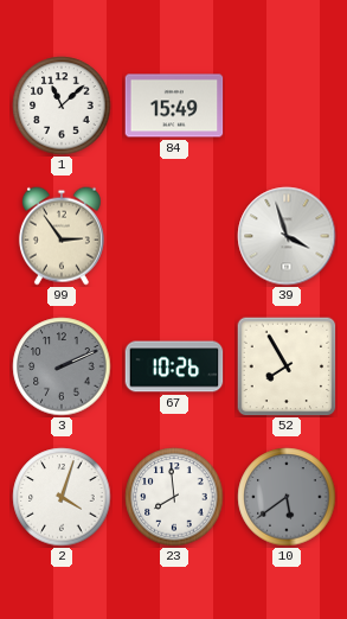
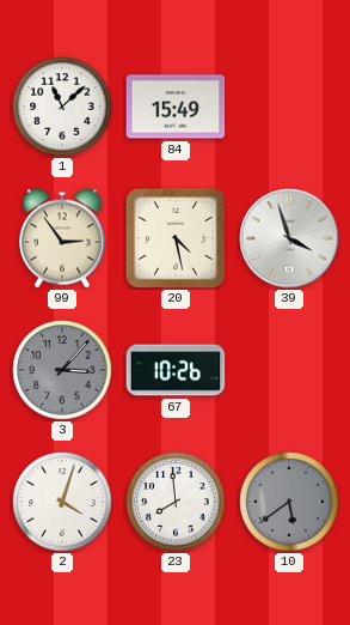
20: none -> 4:28 (176, 238)
3: 2:11 -> 3:07 (62, 370)
52: 7:55 -> none (287, 366)
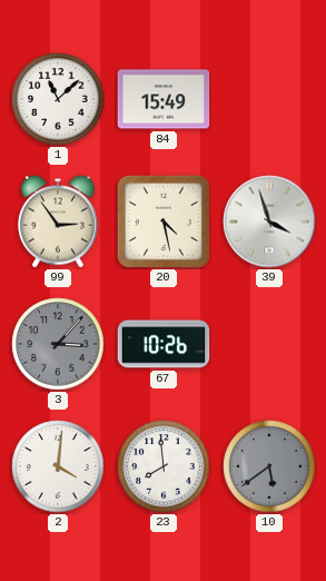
2: 4:03 -> 4:01 (58, 466)
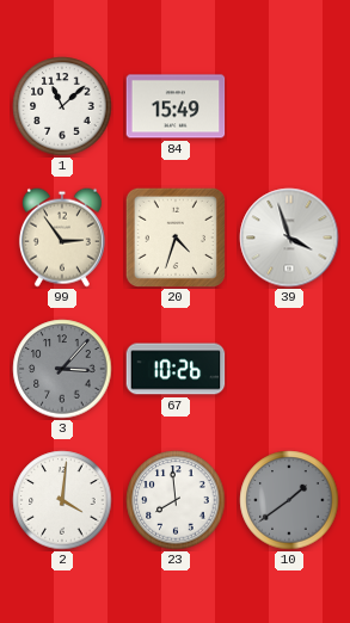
20: 4:28 -> 4:33 (176, 238)
10: 5:39 -> 1:39 (289, 500)
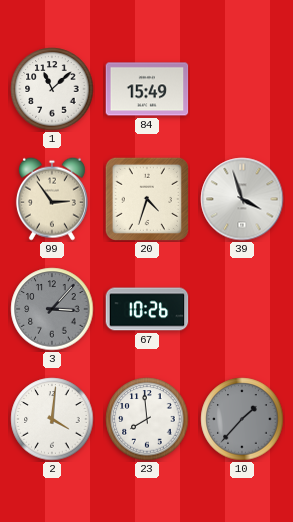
10: 1:39 -> 1:37 (242, 419)
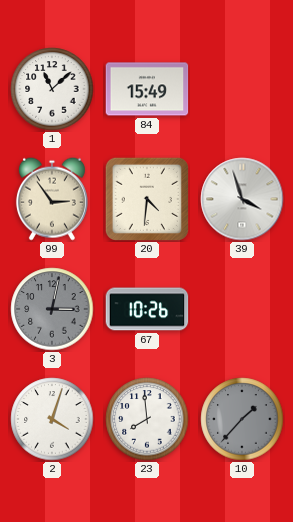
20: 4:33 -> 4:31 (147, 199)
3: 3:07 -> 3:02 (52, 309)
2: 4:01 -> 4:03 (52, 419)
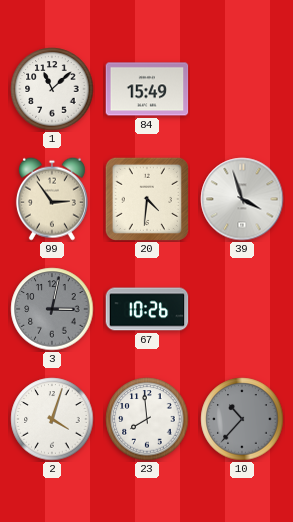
10: 1:37 -> 10:37 (242, 419)
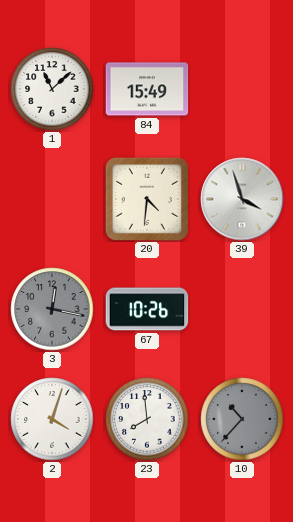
99: 2:54 -> none (52, 199)
3: 3:02 -> 12:17 (52, 309)
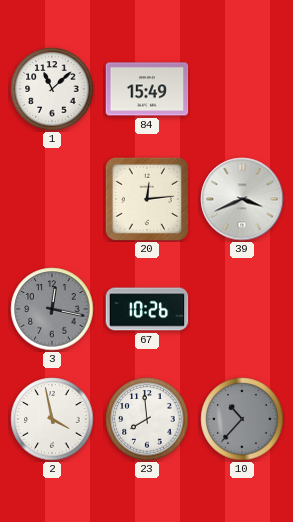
20: 4:31 -> 12:14 (147, 199)
39: 3:57 -> 3:41 (242, 199)
2: 4:03 -> 3:58 (52, 419)
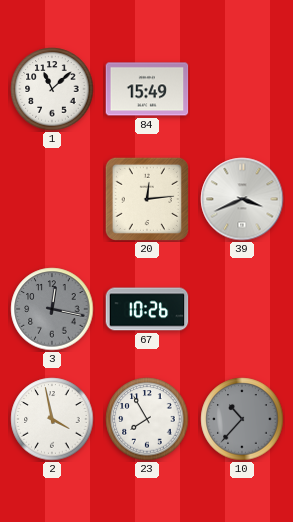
23: 7:59 -> 7:55 (147, 419)
